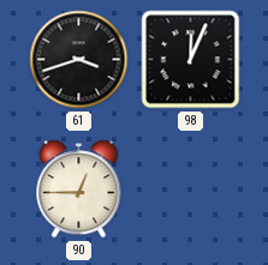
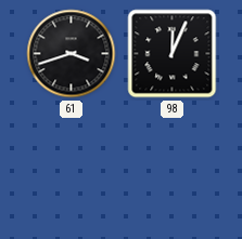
90: 12:45 -> none (79, 189)
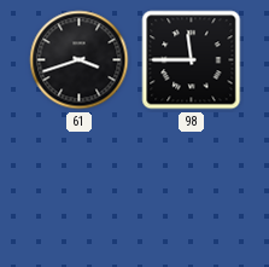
98: 12:04 -> 11:45 (192, 60)
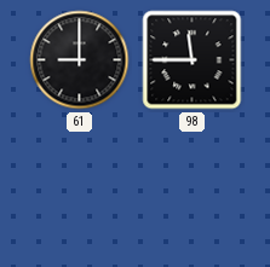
61: 3:42 -> 9:00 (80, 60)
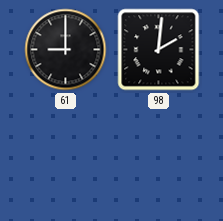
98: 11:45 -> 2:01 (159, 50)
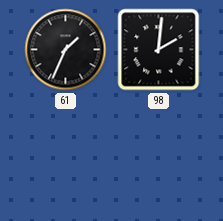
61: 9:00 -> 1:34 (66, 50)
